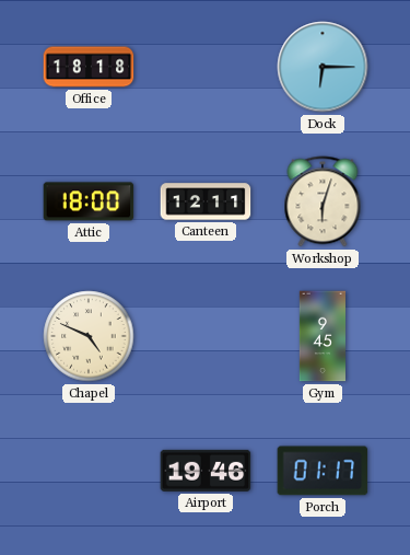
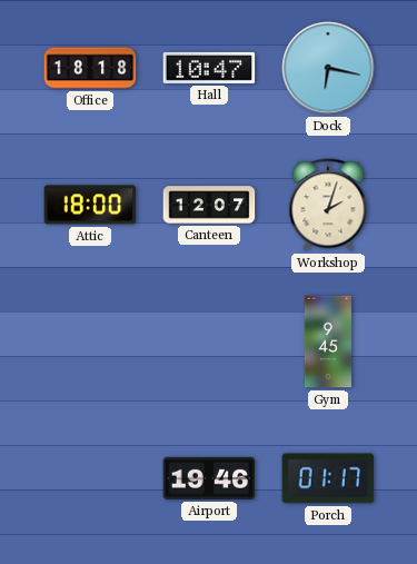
Hall: none -> 10:47 (209, 68)
Dock: 6:15 -> 6:17 (328, 68)
Canteen: 12:11 -> 12:07 (209, 205)
Workshop: 6:03 -> 2:03 (328, 205)
Chapel: 4:49 -> none (89, 336)
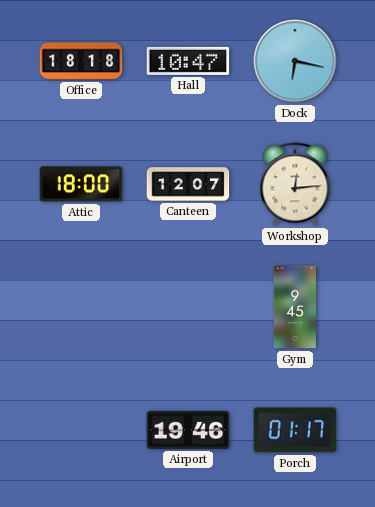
Workshop: 2:03 -> 12:14 (295, 184)
